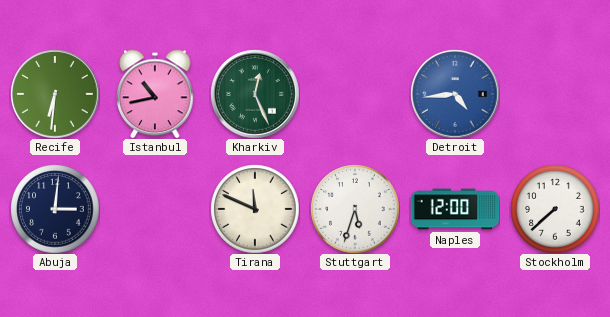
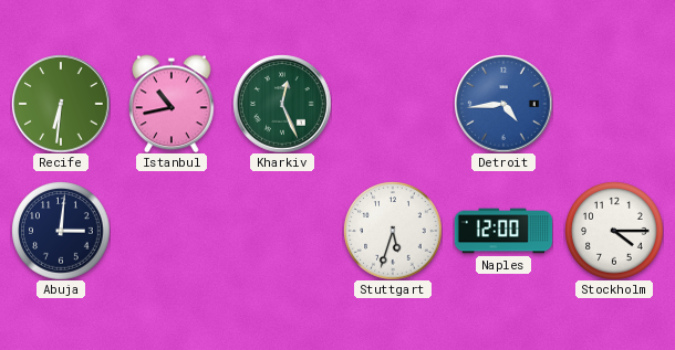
Tirana: 11:49 -> none (255, 209)
Stockholm: 7:38 -> 4:15 (614, 231)
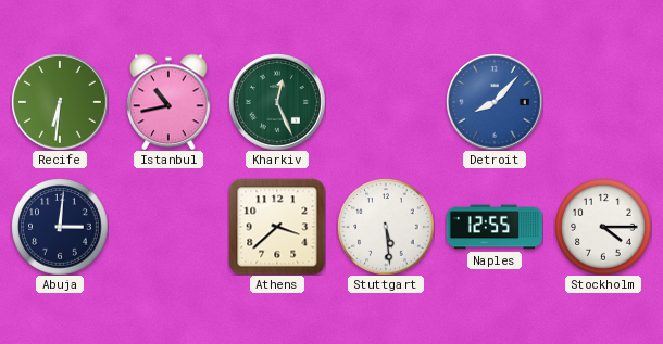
Detroit: 4:44 -> 8:07 (495, 102)
Athens: none -> 3:38 (277, 227)
Stuttgart: 5:33 -> 5:29 (386, 227)
Naples: 12:00 -> 12:55 (495, 227)
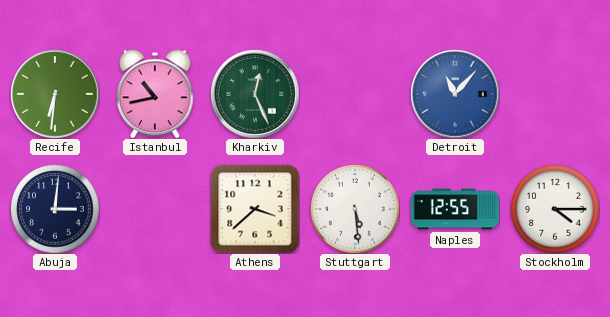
Detroit: 8:07 -> 11:07 (455, 94)
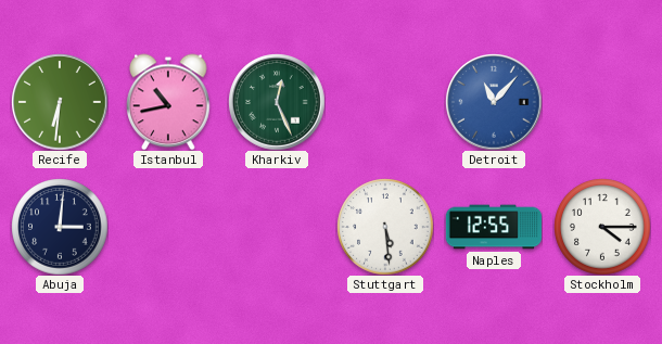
Athens: 3:38 -> none (255, 209)
